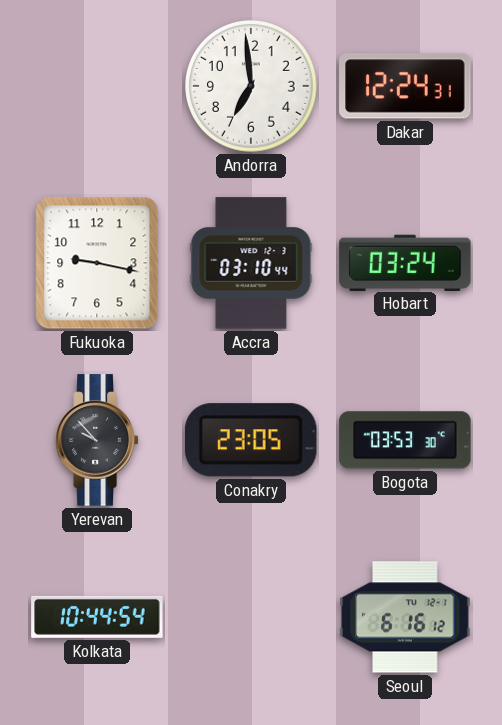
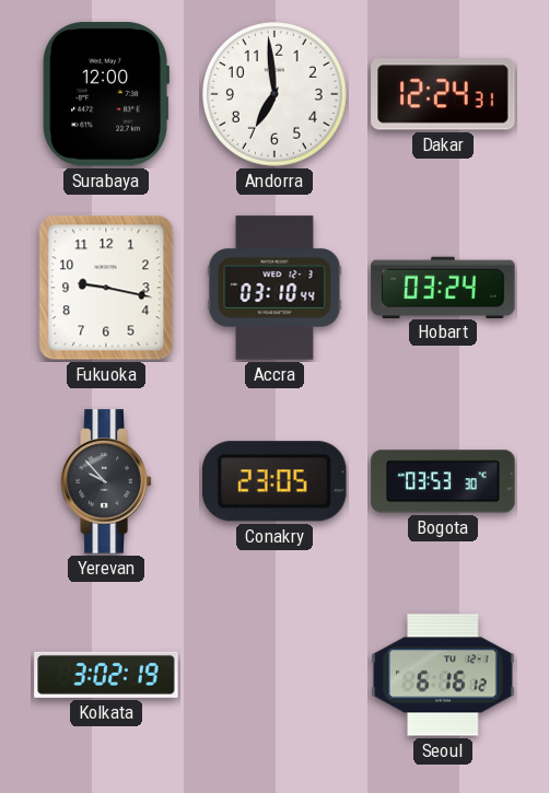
Surabaya: none -> 12:00 (106, 94)
Kolkata: 10:44 -> 3:02 (106, 675)
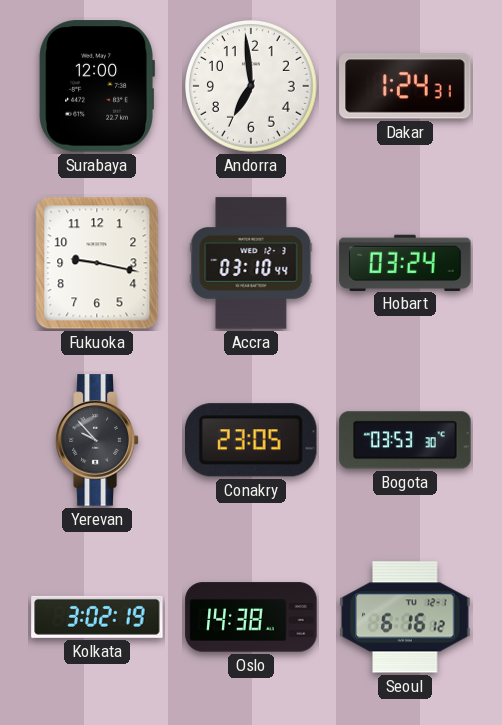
Dakar: 12:24 -> 1:24 (405, 86)
Oslo: none -> 14:38 (251, 617)
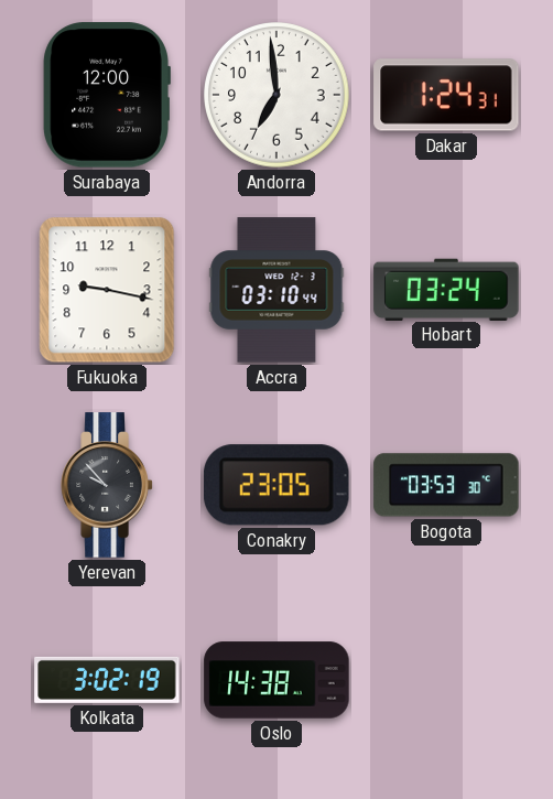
Seoul: 6:16 -> none (405, 617)
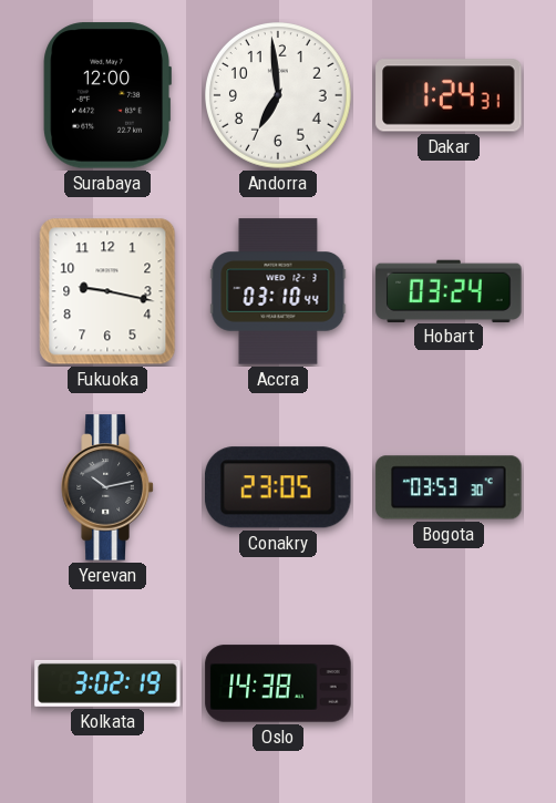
Yerevan: 9:53 -> 10:13 (107, 487)
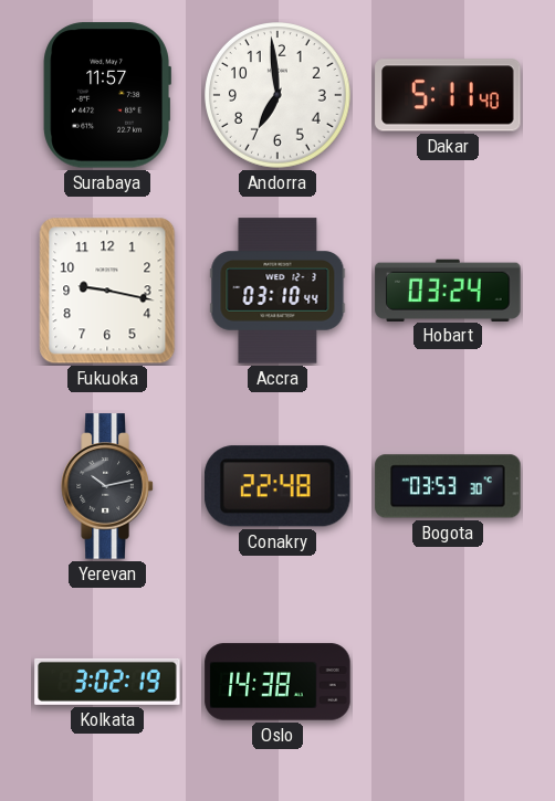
Surabaya: 12:00 -> 11:57 (107, 95)
Dakar: 1:24 -> 5:11 (448, 95)
Conakry: 23:05 -> 22:48 (277, 486)
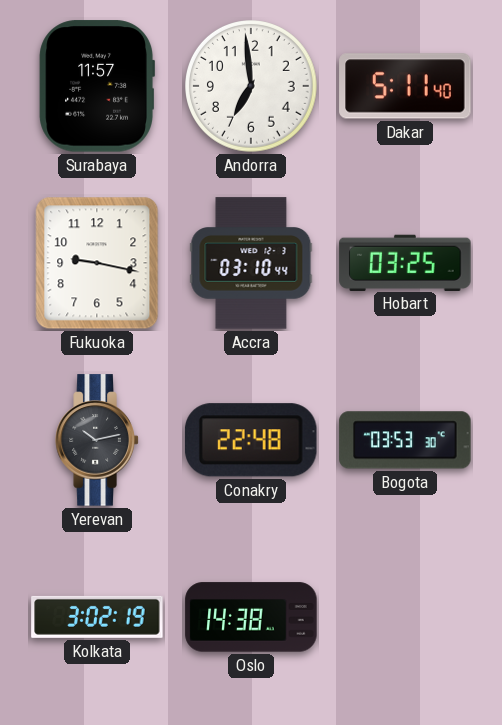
Hobart: 03:24 -> 03:25 (405, 262)
